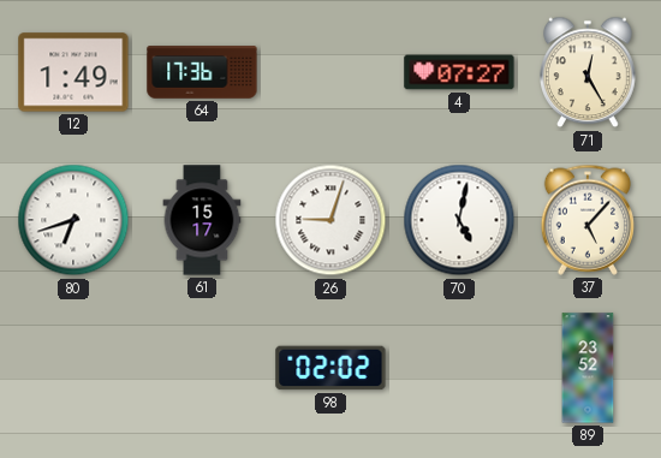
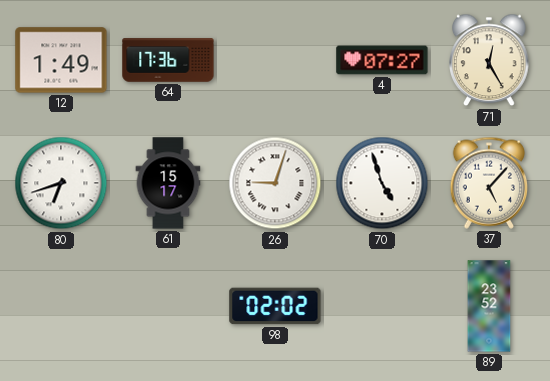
70: 5:02 -> 4:57 (382, 183)
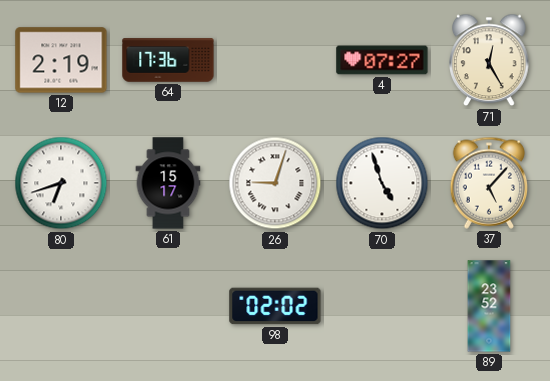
12: 1:49 -> 2:19 (61, 60)
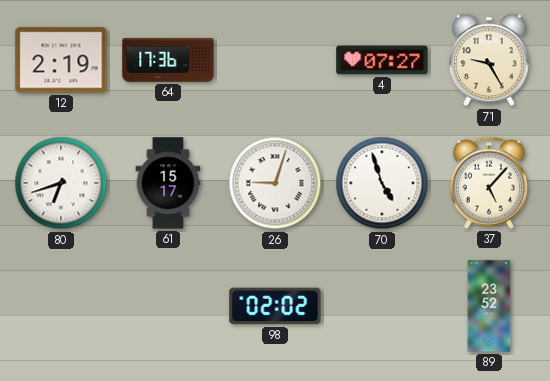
71: 12:25 -> 9:25 (490, 60)
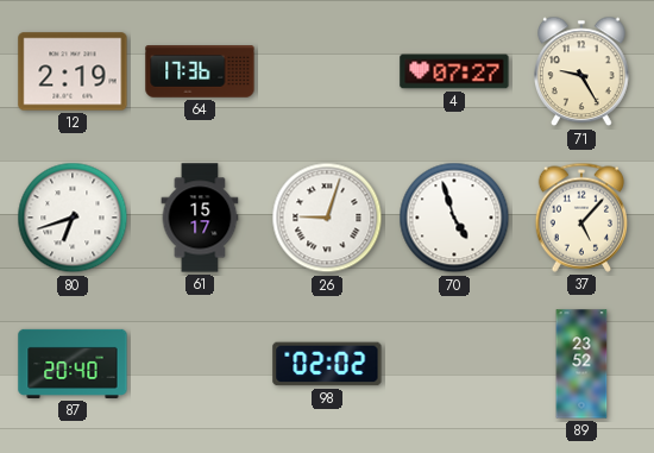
87: none -> 20:40 (73, 364)
